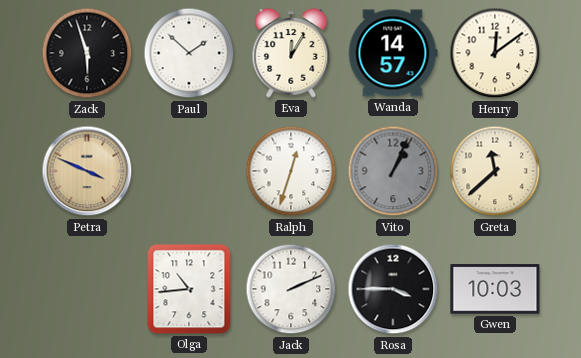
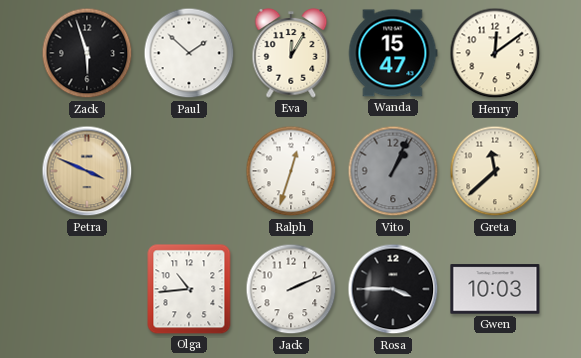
Wanda: 14:57 -> 15:47 (393, 53)
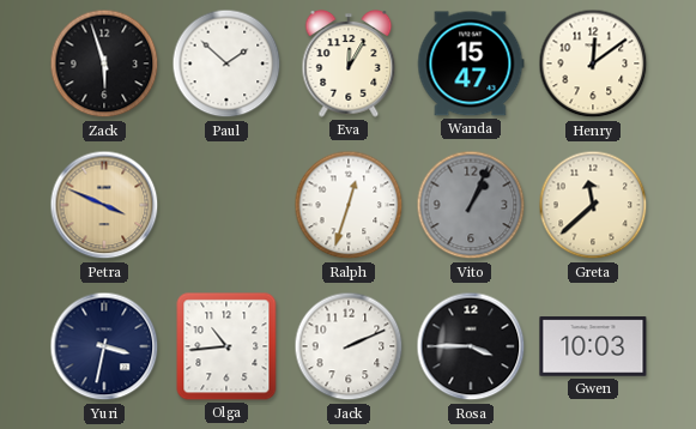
Yuri: none -> 3:32 (104, 346)
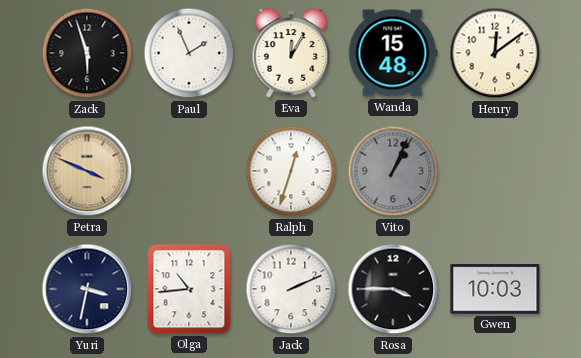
Paul: 1:52 -> 1:56 (189, 53)
Wanda: 15:47 -> 15:48 (393, 53)
Greta: 11:38 -> none (593, 205)
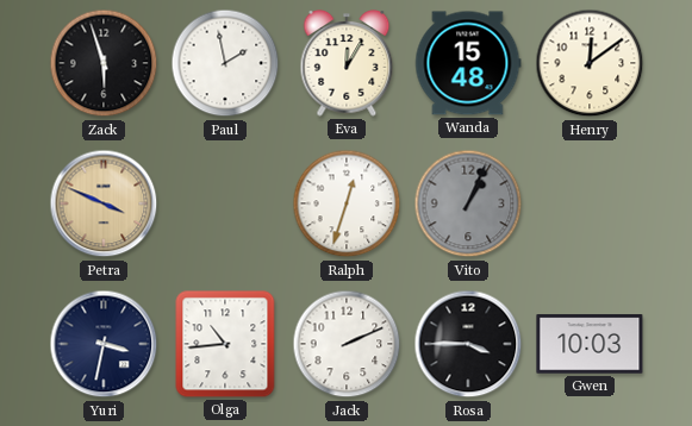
Paul: 1:56 -> 1:58 (225, 63)
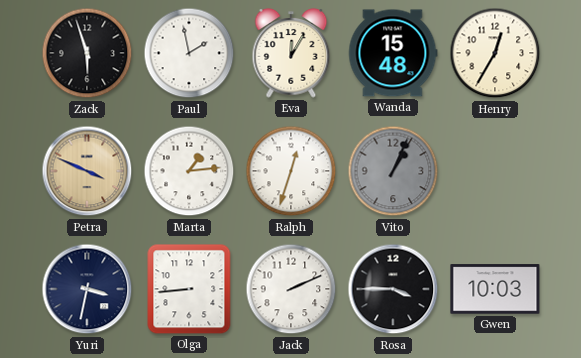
Henry: 12:09 -> 12:35 (495, 53)
Marta: none -> 1:14 (189, 171)
Olga: 10:44 -> 8:44 (189, 289)
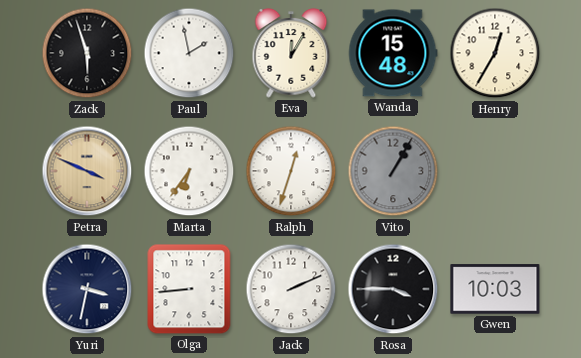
Marta: 1:14 -> 6:36 (189, 171)
Vito: 1:04 -> 1:05 (393, 171)
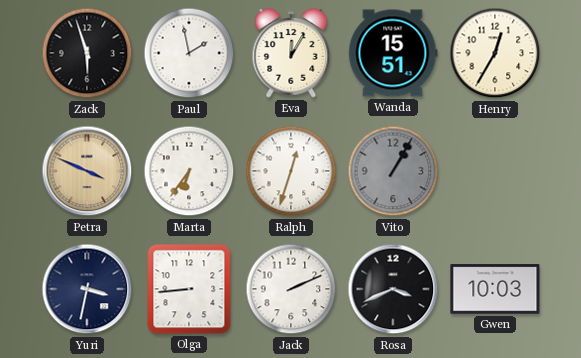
Wanda: 15:48 -> 15:51 (393, 53)
Rosa: 3:45 -> 3:41 (393, 289)
